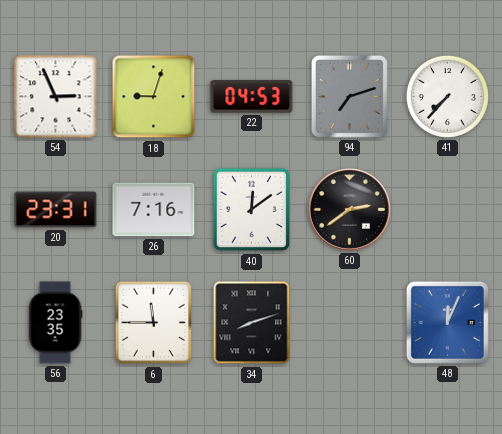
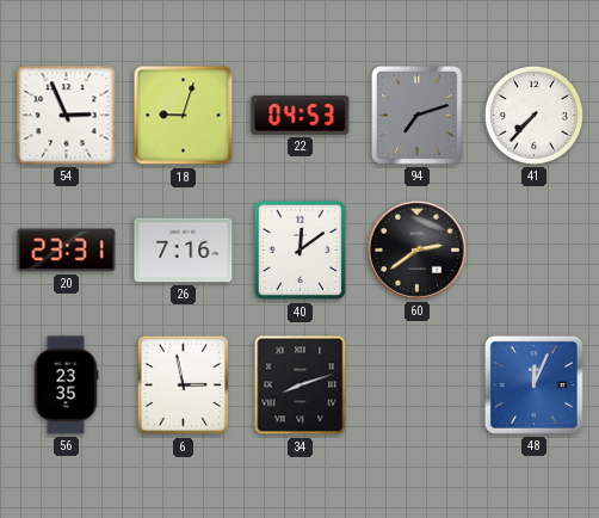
6: 11:45 -> 2:58 (184, 386)
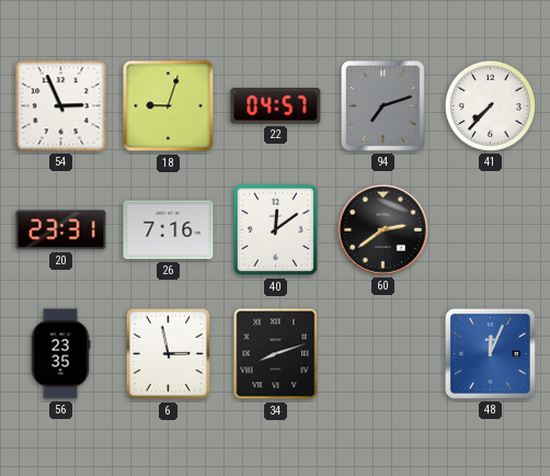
22: 04:53 -> 04:57 (276, 106)
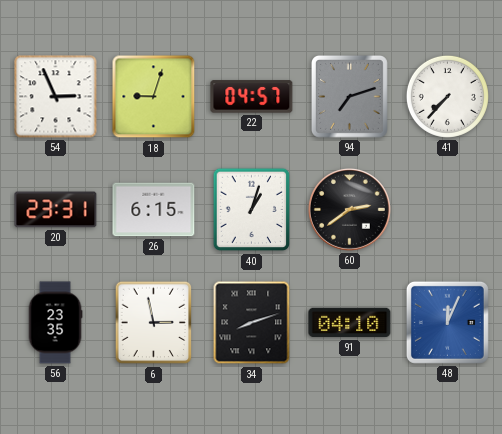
26: 7:16 -> 6:15 (154, 210)
40: 12:09 -> 1:03 (252, 210)
91: none -> 04:10 (350, 323)
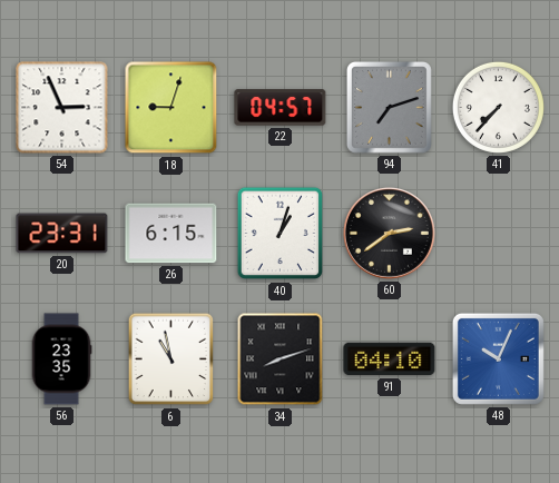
6: 2:58 -> 10:58 (171, 359)
48: 12:04 -> 10:04 (498, 358)
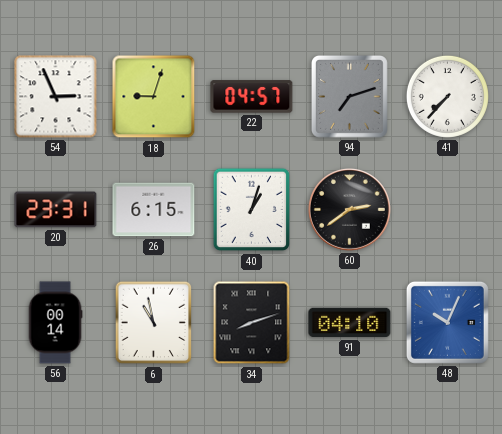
56: 23:35 -> 00:14 (55, 323)
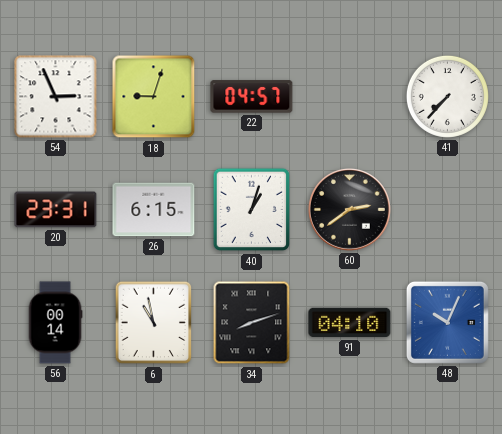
94: 7:12 -> none (349, 96)
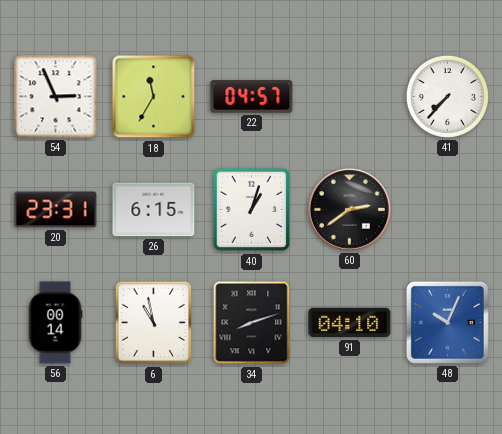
18: 9:03 -> 11:35 (154, 97)
